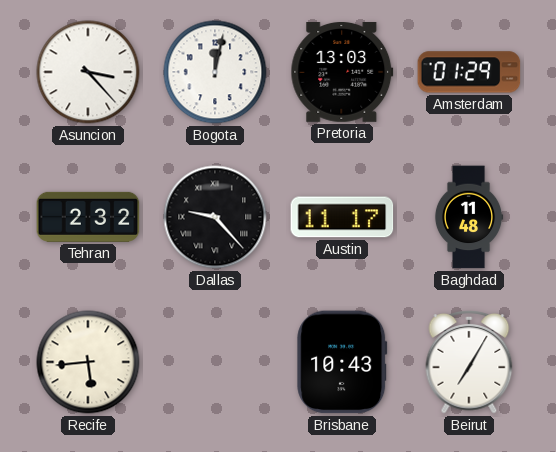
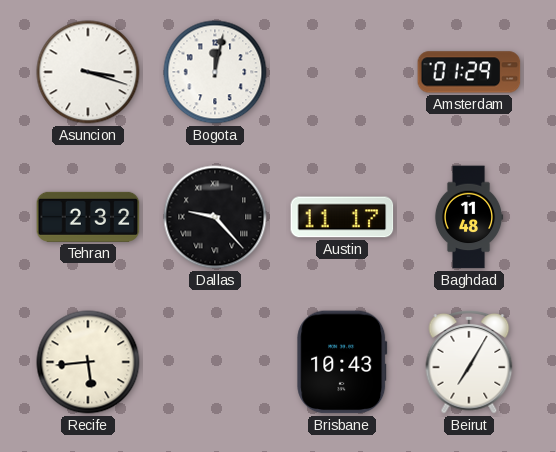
Asuncion: 3:23 -> 3:18 (88, 72)
Pretoria: 13:03 -> none (342, 73)
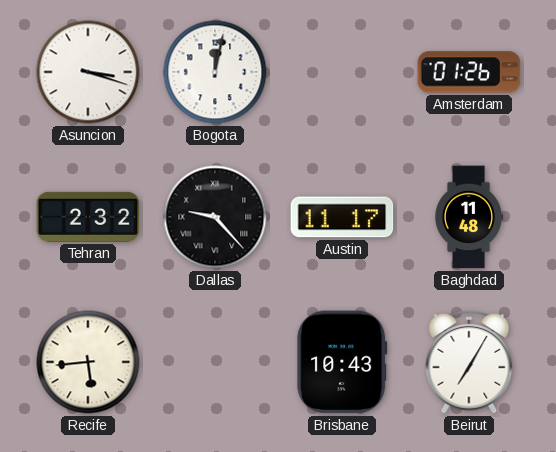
Amsterdam: 01:29 -> 01:26 (469, 72)
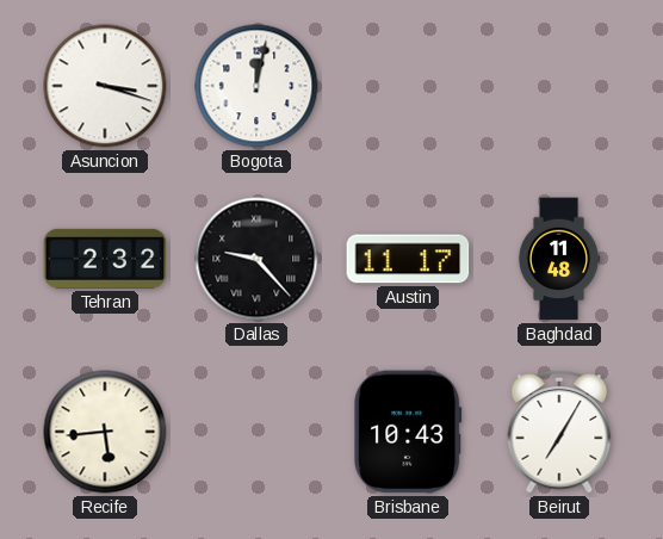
Amsterdam: 01:26 -> none (469, 72)
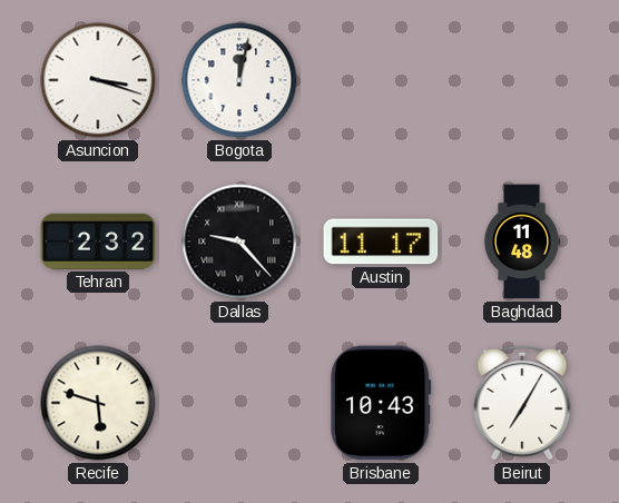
Recife: 5:44 -> 5:48 (98, 403)
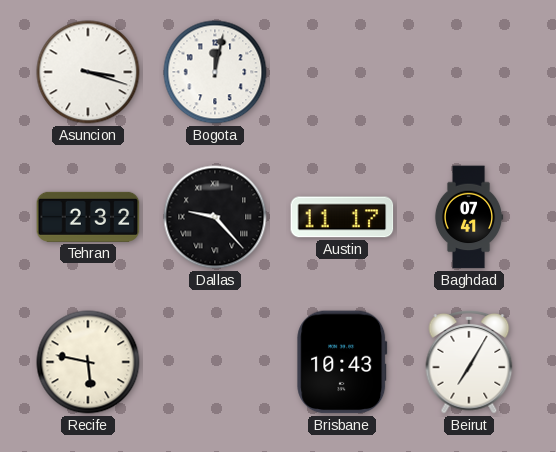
Baghdad: 11:48 -> 07:41 (469, 217)
Recife: 5:48 -> 5:47 (88, 362)
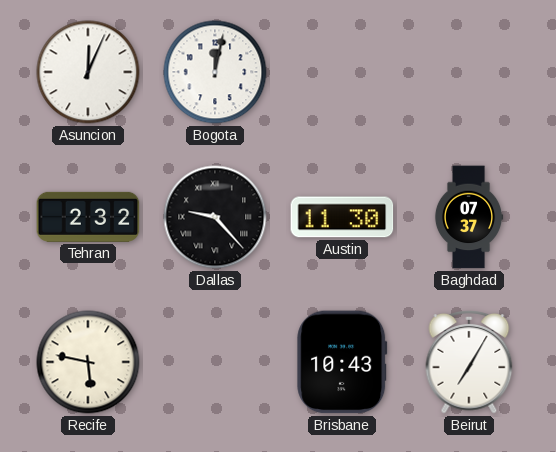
Asuncion: 3:18 -> 12:04 (88, 72)
Austin: 11:17 -> 11:30 (342, 217)
Baghdad: 07:41 -> 07:37 (469, 217)
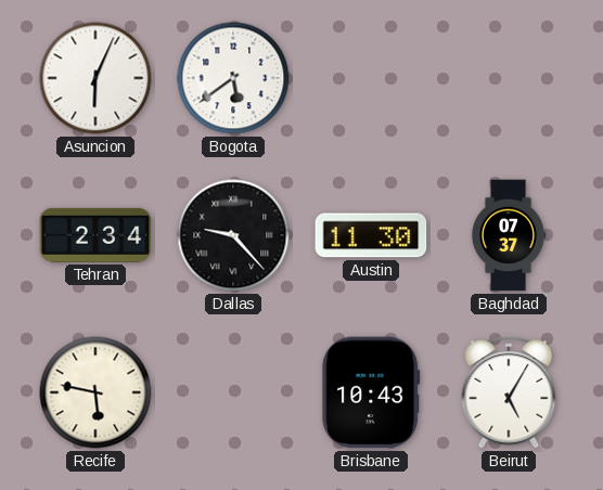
Asuncion: 12:04 -> 6:04 (95, 78)
Bogota: 12:02 -> 5:39 (233, 78)
Tehran: 2:32 -> 2:34 (95, 235)
Beirut: 7:05 -> 5:05 (509, 394)
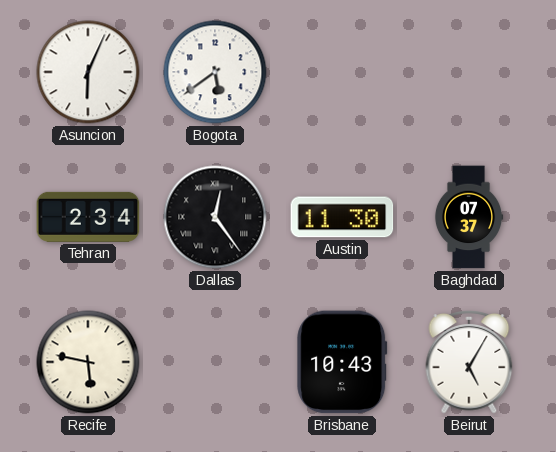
Dallas: 9:23 -> 12:24 (215, 217)
